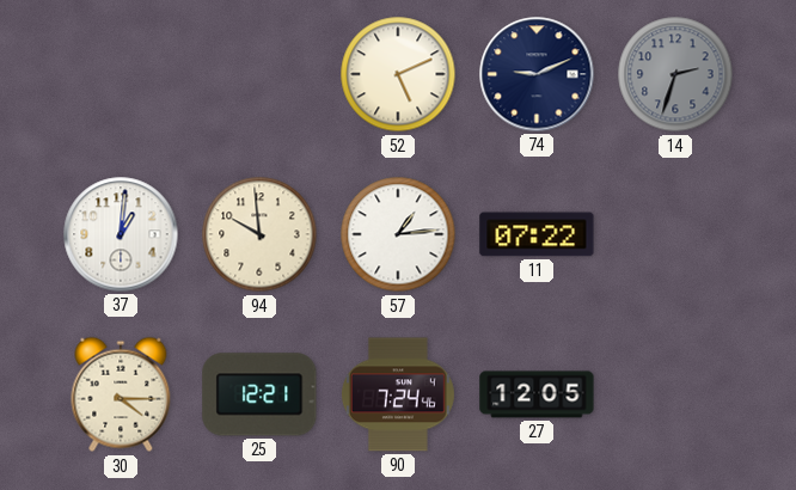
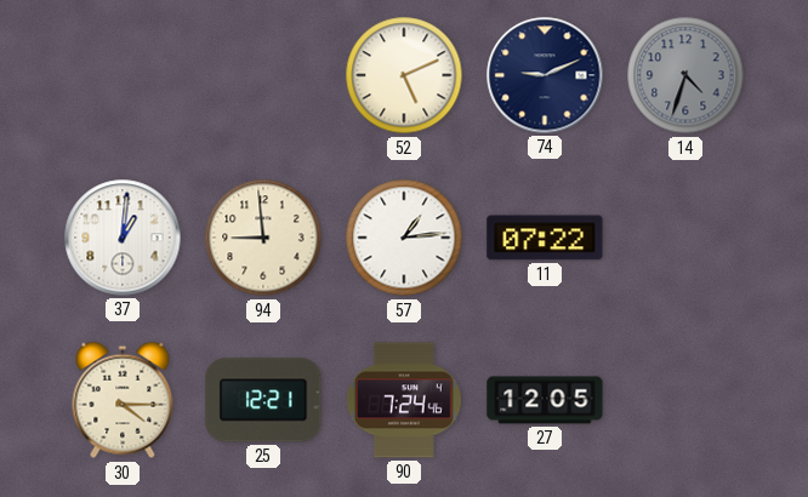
14: 2:33 -> 4:33 (685, 75)
94: 9:59 -> 8:59 (263, 238)
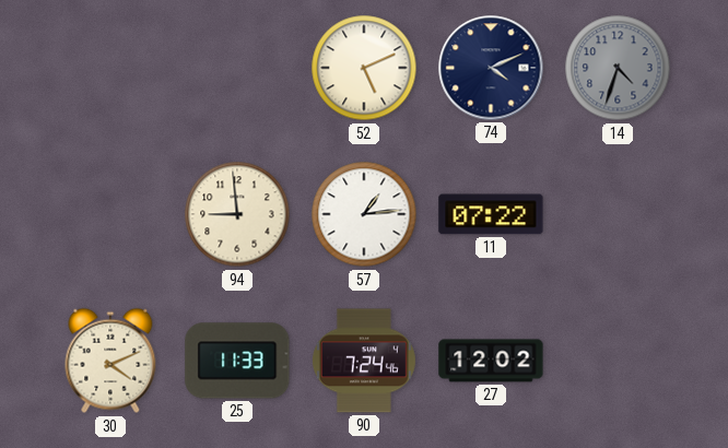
74: 9:11 -> 4:11 (491, 68)
37: 1:01 -> none (123, 238)
30: 4:15 -> 4:11 (110, 361)
25: 12:21 -> 11:33 (237, 361)
27: 12:05 -> 12:02 (491, 361)
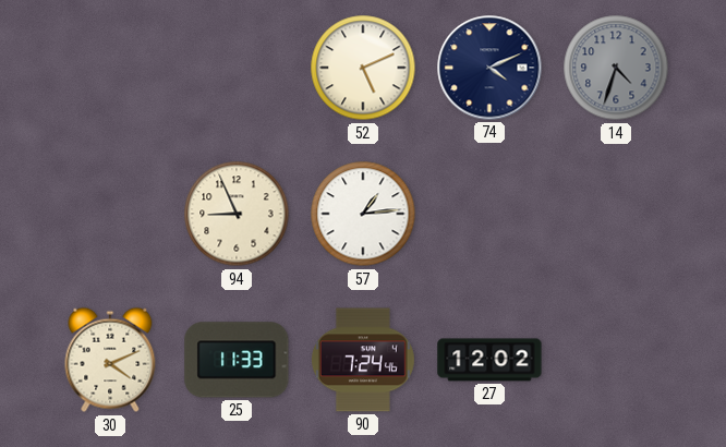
94: 8:59 -> 8:56 (237, 214)
11: 07:22 -> none (491, 214)
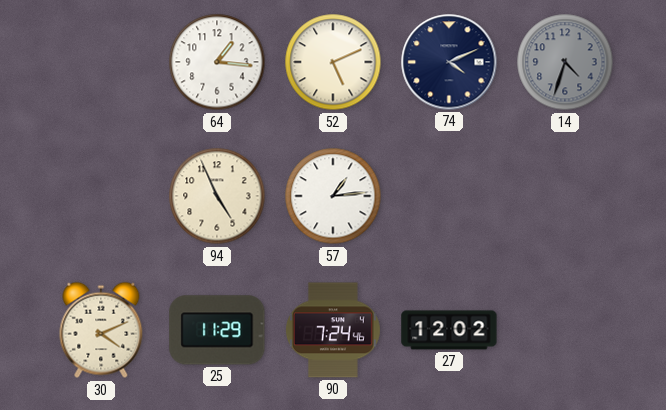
64: none -> 1:16 (217, 62)
94: 8:56 -> 4:56 (217, 196)
25: 11:33 -> 11:29 (217, 330)
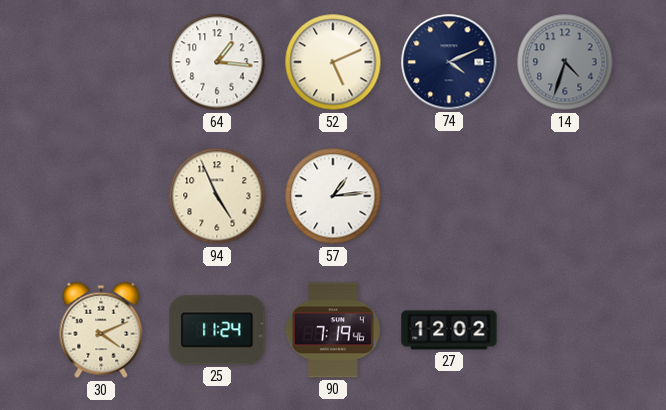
25: 11:29 -> 11:24 (217, 330)
90: 7:24 -> 7:19 (333, 330)
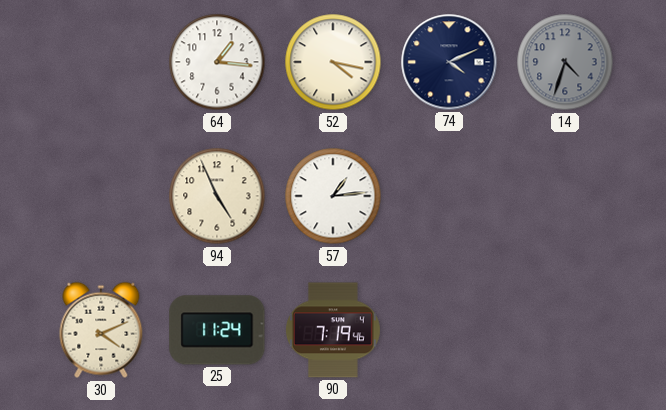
52: 5:11 -> 4:17 (333, 62)
27: 12:02 -> none (449, 330)
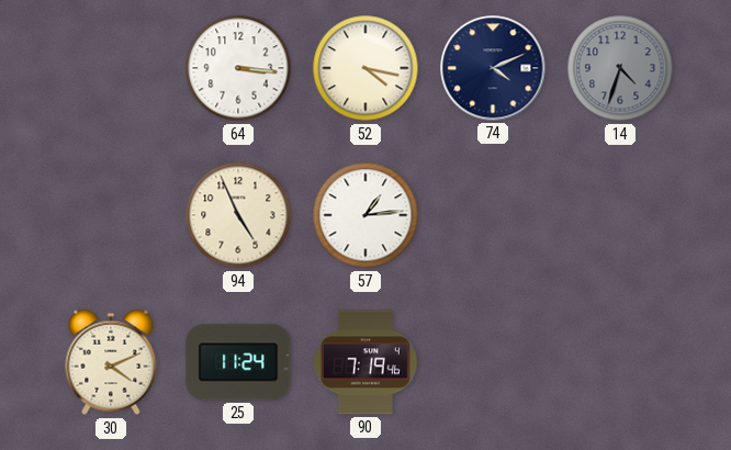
64: 1:16 -> 3:16 (238, 68)
